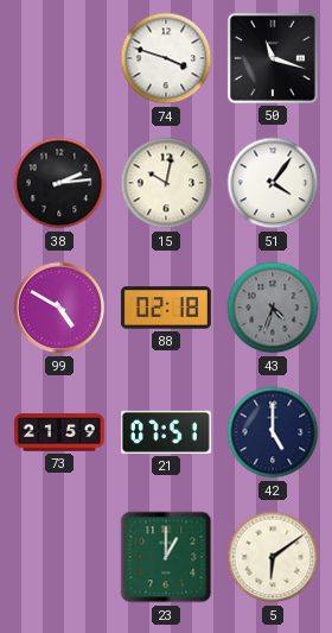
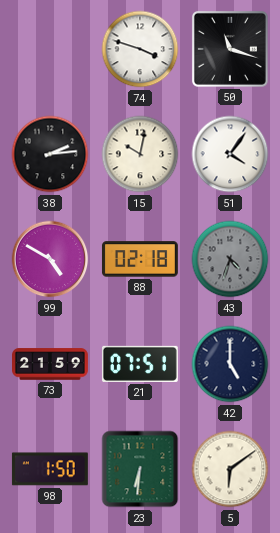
98: none -> 1:50 (50, 469)
23: 1:00 -> 6:31 (140, 469)
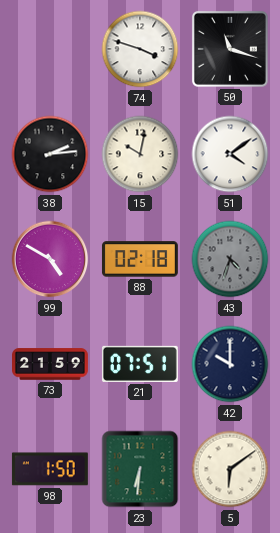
51: 4:06 -> 4:09 (230, 154)
42: 5:00 -> 10:00 (230, 364)
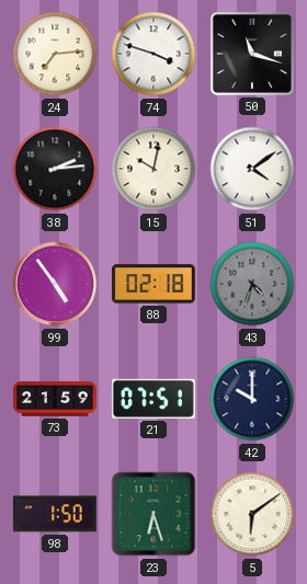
24: none -> 7:14 (55, 54)
99: 4:50 -> 4:54 (55, 284)
23: 6:31 -> 6:27 (153, 514)
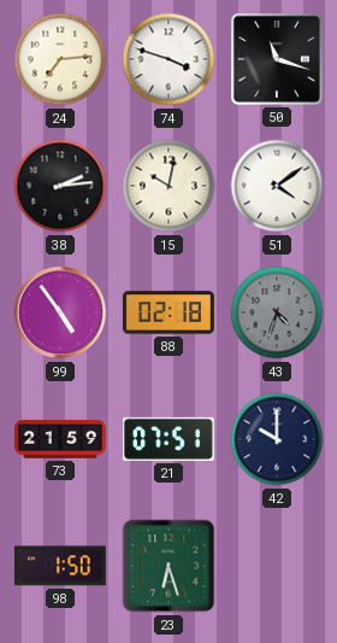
5: 6:09 -> none (252, 514)
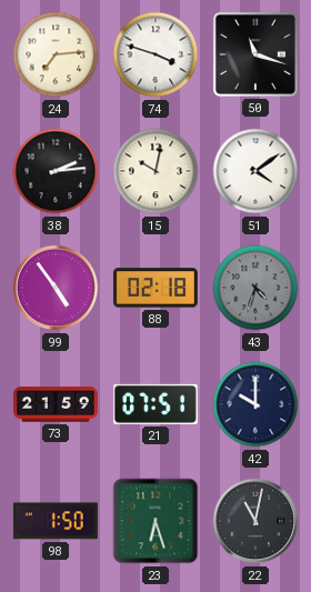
22: none -> 11:02 (255, 521)
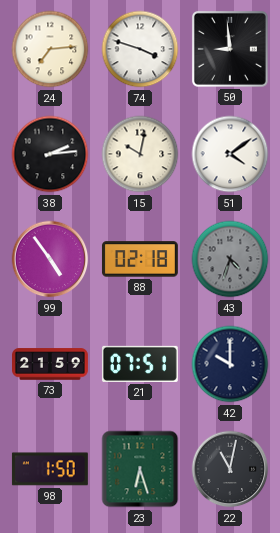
50: 11:18 -> 8:59 (230, 49)
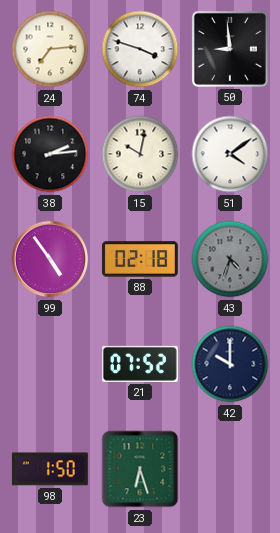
73: 21:59 -> none (51, 364)
21: 07:51 -> 07:52 (140, 364)
22: 11:02 -> none (230, 469)
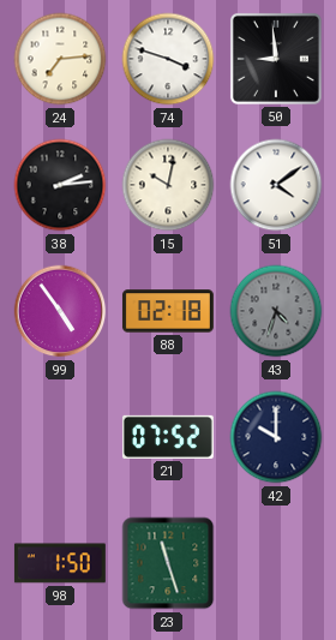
23: 6:27 -> 11:27 (168, 563)
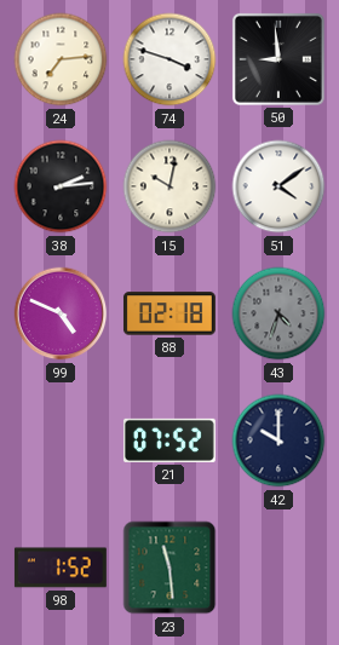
99: 4:54 -> 4:49 (61, 313)
98: 1:50 -> 1:52 (61, 568)
23: 11:27 -> 11:29 (169, 568)
